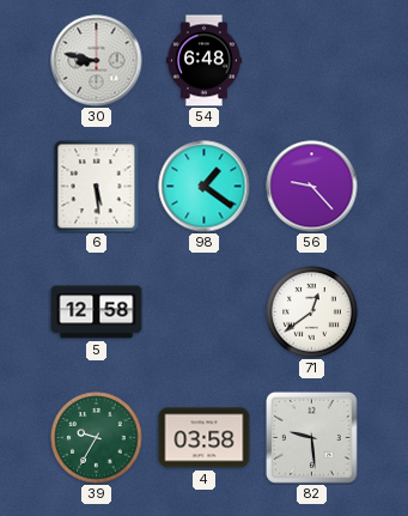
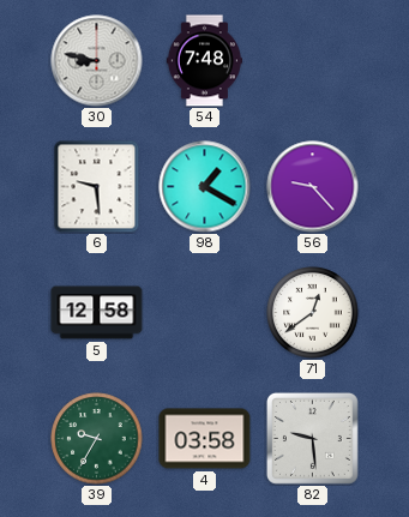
54: 6:48 -> 7:48 (204, 61)
6: 5:29 -> 9:29 (97, 186)
98: 1:21 -> 1:20 (205, 187)
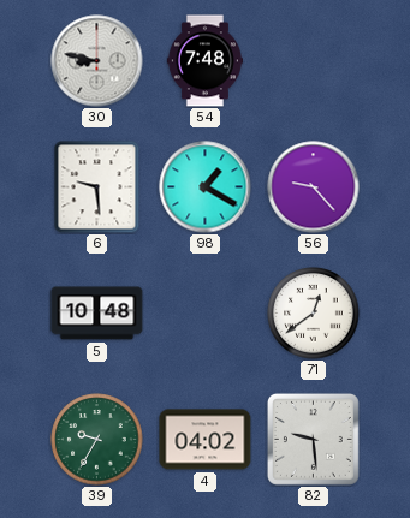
5: 12:58 -> 10:48 (97, 314)
4: 03:58 -> 04:02 (206, 440)
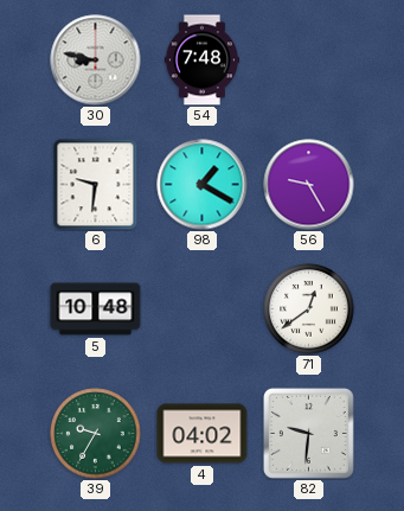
6: 9:29 -> 9:31 (96, 184)
56: 9:23 -> 9:25 (309, 185)
82: 9:29 -> 9:31 (308, 433)
